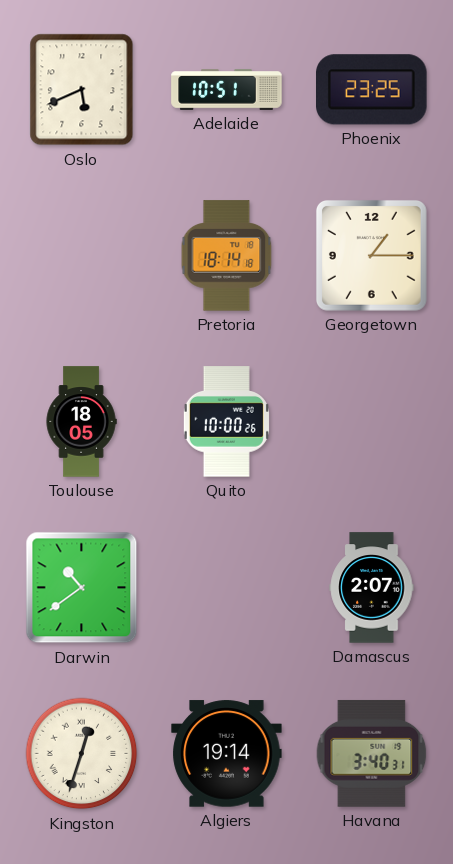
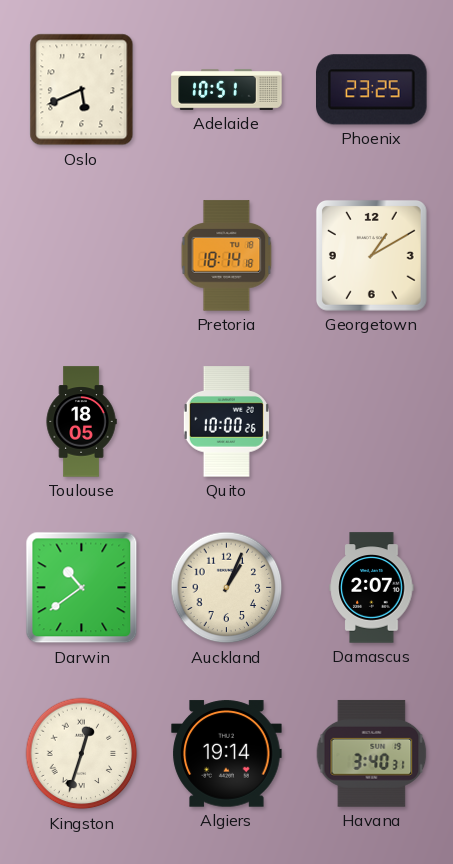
Georgetown: 1:15 -> 1:10 (371, 255)
Auckland: none -> 1:04 (227, 588)
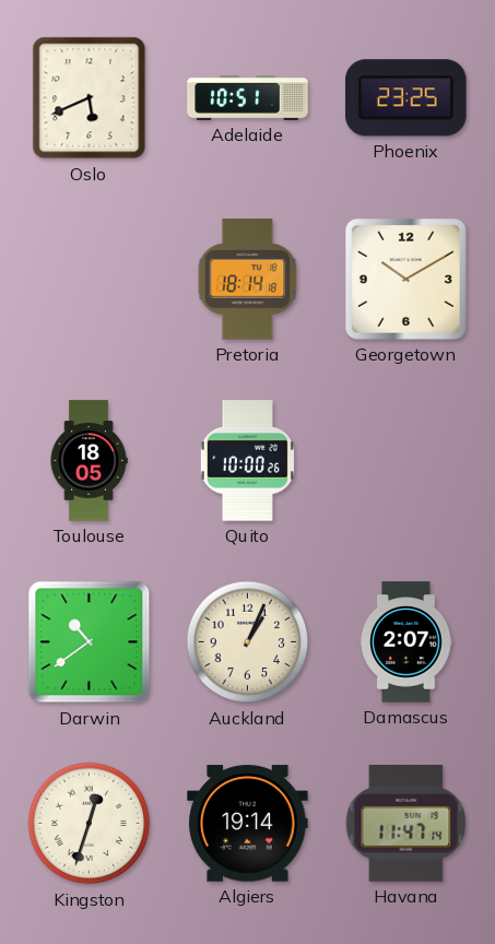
Georgetown: 1:10 -> 10:10 (405, 279)
Havana: 3:40 -> 11:47 (406, 823)
